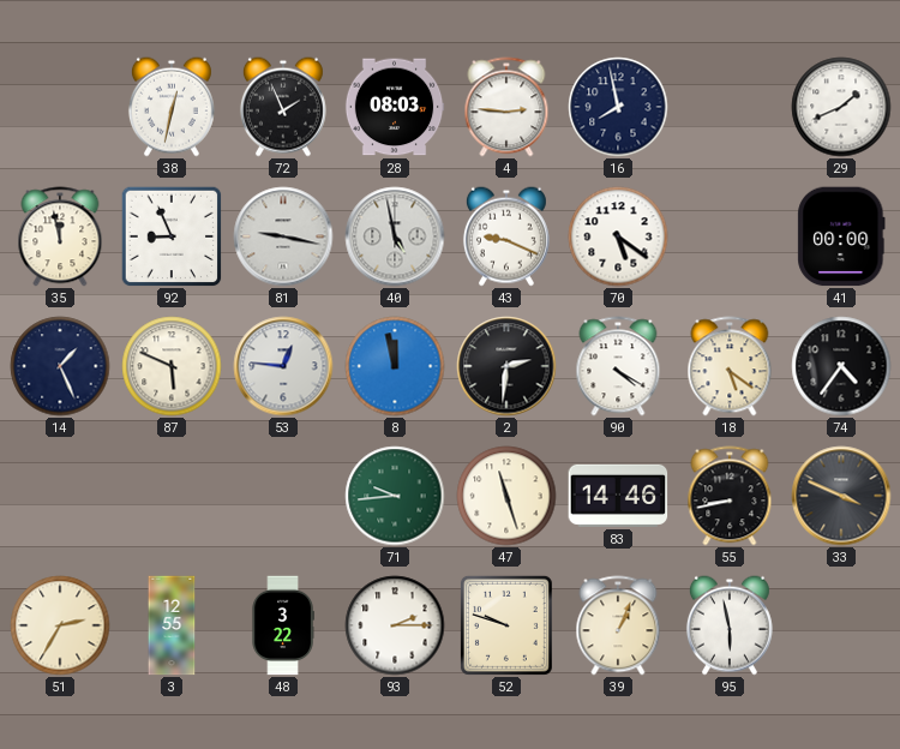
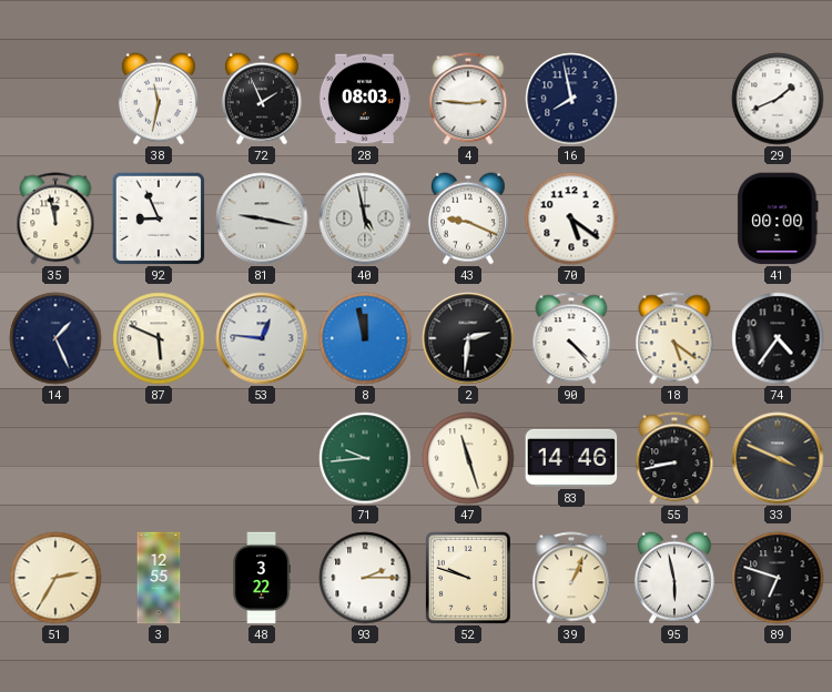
38: 12:32 -> 11:32 (159, 99)
90: 4:20 -> 4:23 (571, 338)
89: none -> 6:48 (778, 578)
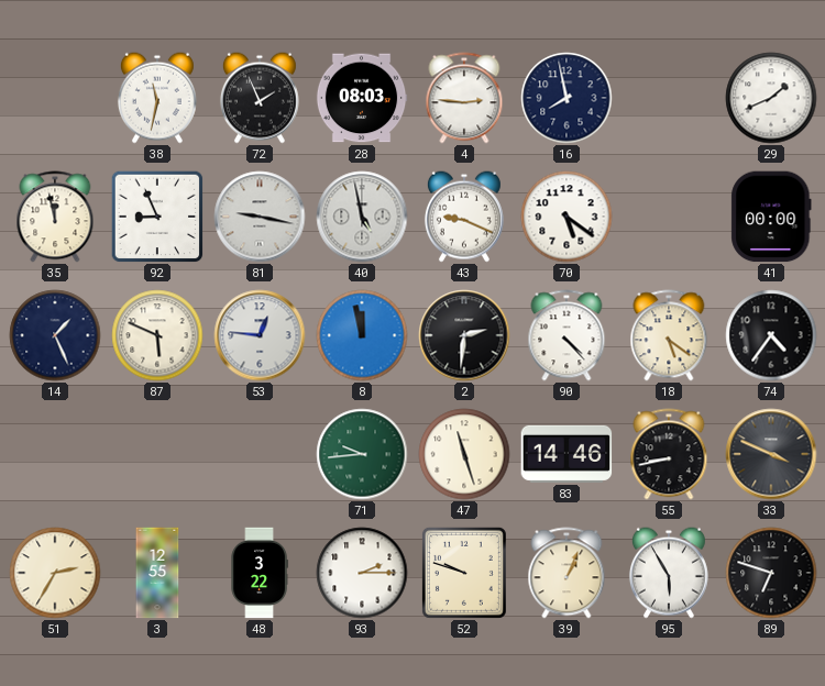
95: 5:58 -> 5:55 (669, 573)
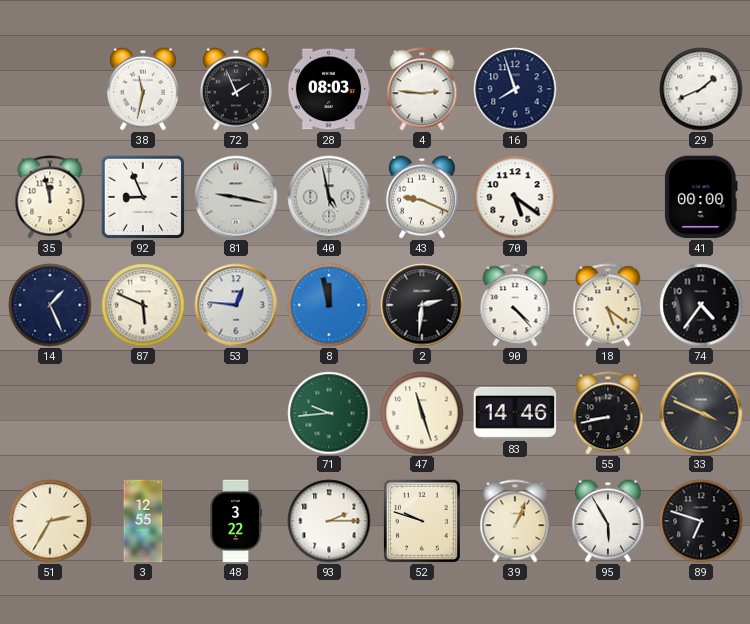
16: 7:58 -> 7:57 (515, 89)
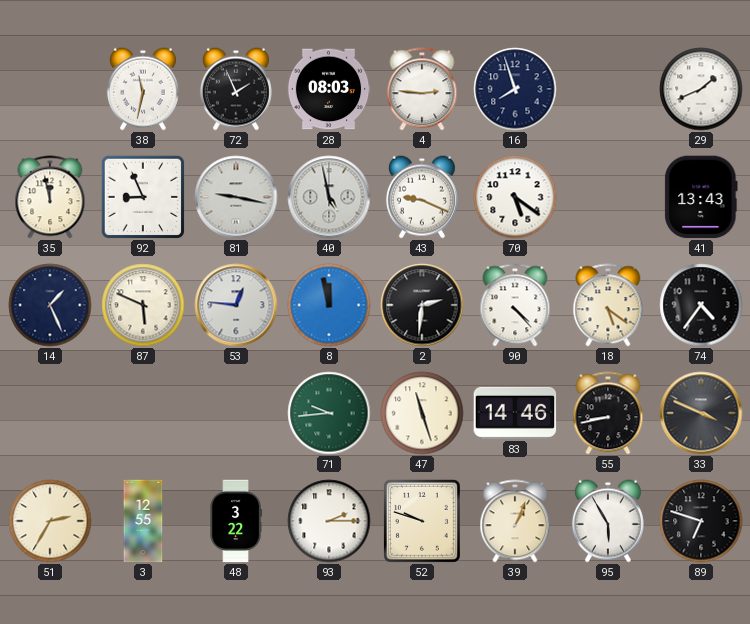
41: 00:00 -> 13:43 (701, 197)
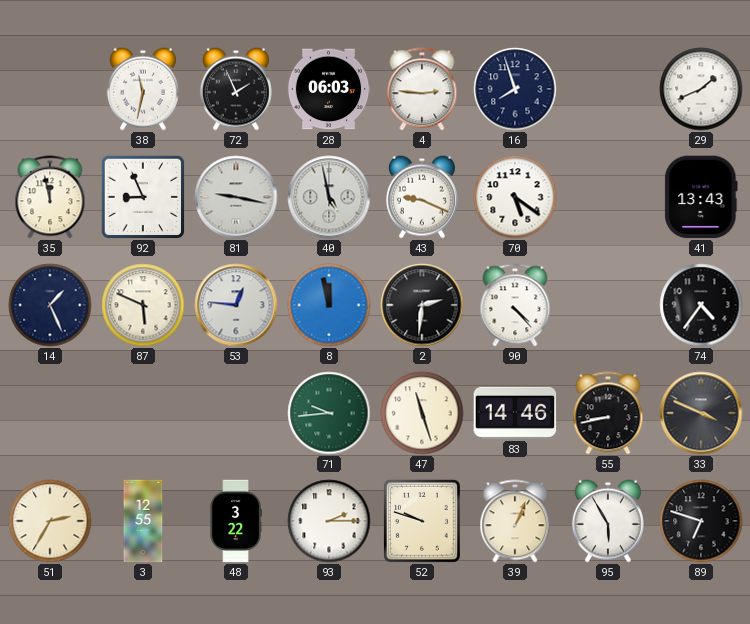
28: 08:03 -> 06:03 (329, 89)
18: 5:21 -> none (608, 305)
